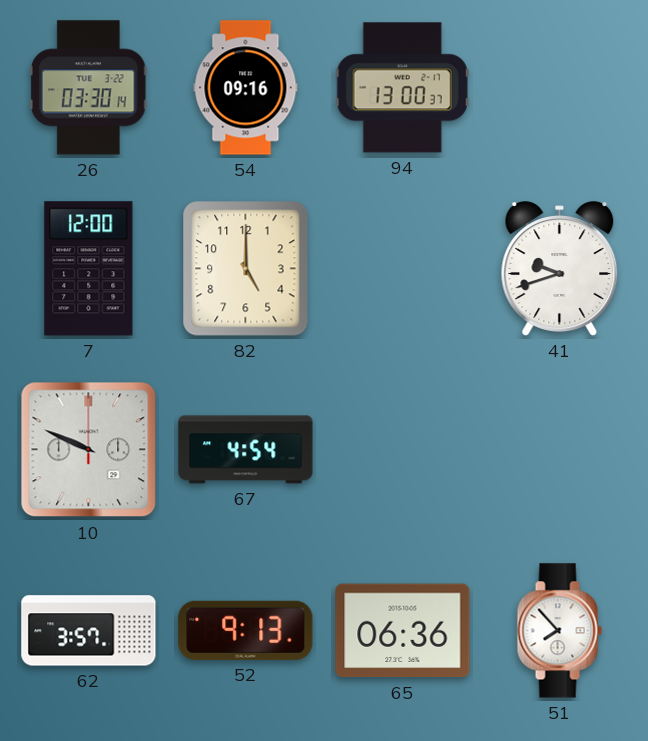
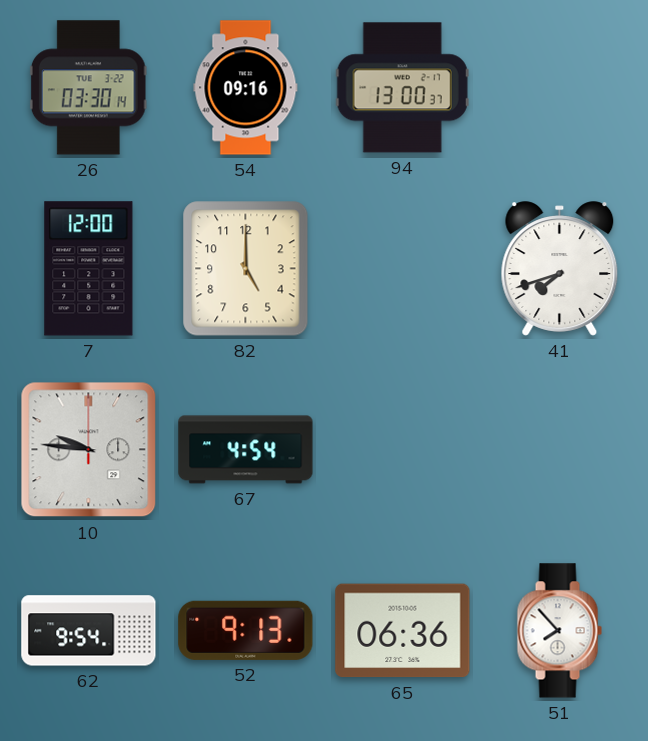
41: 9:42 -> 7:42 (560, 269)
10: 9:49 -> 9:46 (89, 450)
62: 3:57 -> 9:54 (89, 631)
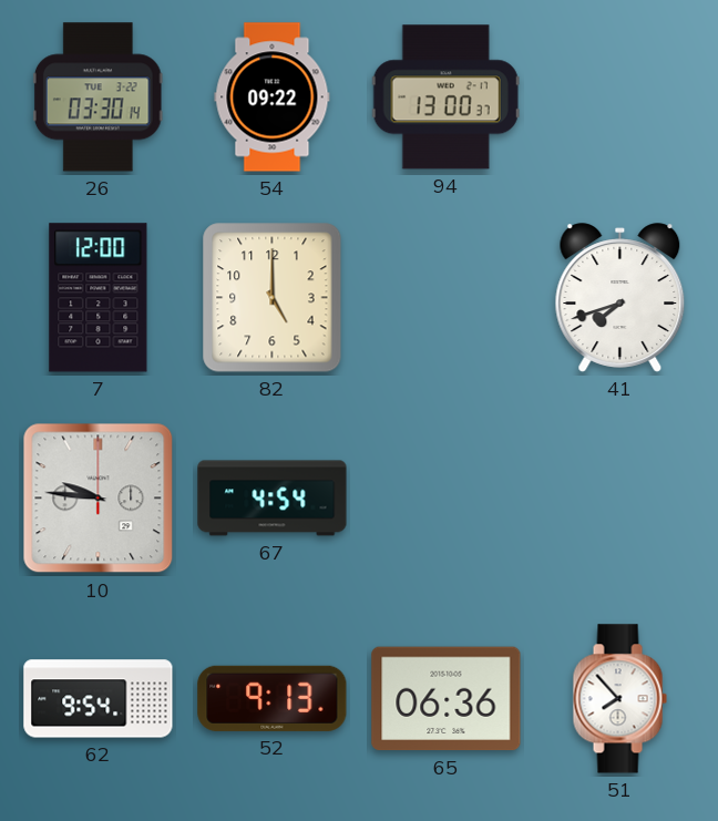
54: 09:16 -> 09:22 (273, 98)
